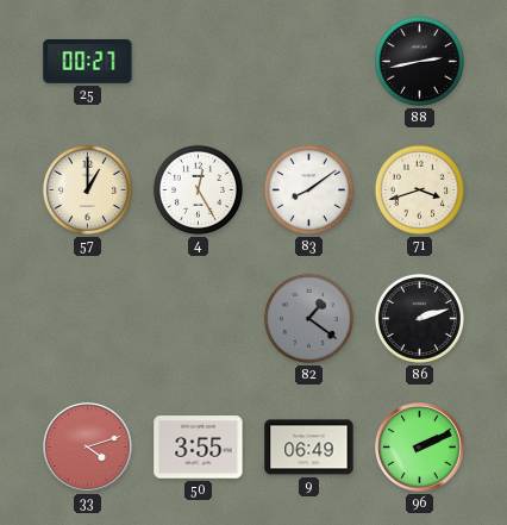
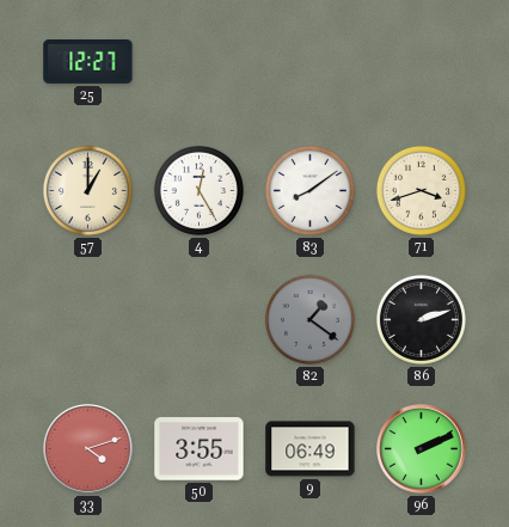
25: 00:27 -> 12:27 (88, 62)
88: 2:43 -> none (419, 61)
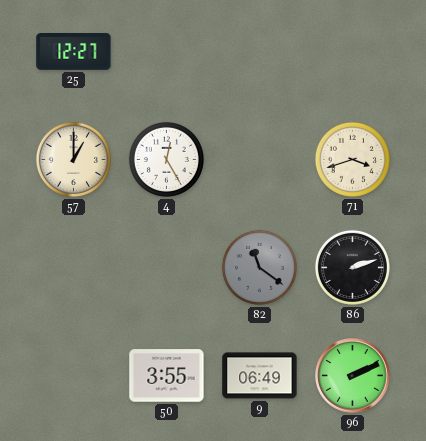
83: 8:09 -> none (309, 190)
82: 1:21 -> 11:21 (259, 267)
33: 4:12 -> none (88, 449)
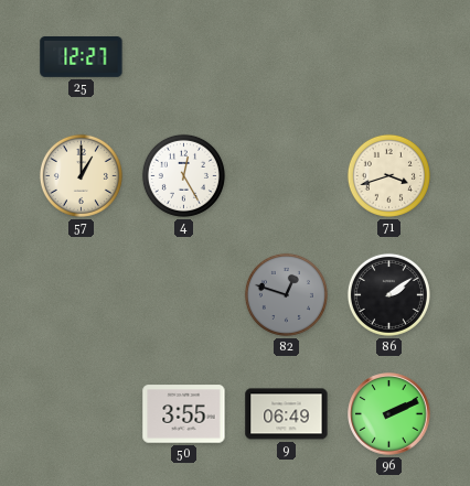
82: 11:21 -> 12:48 (286, 294)
86: 2:12 -> 2:09 (388, 294)
